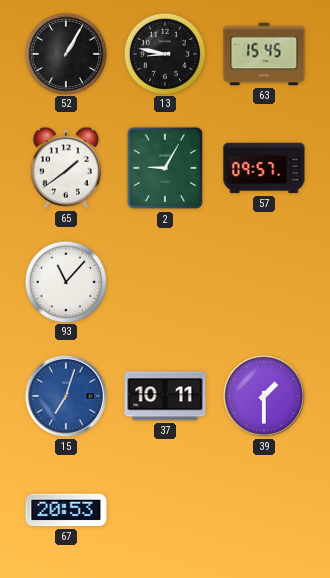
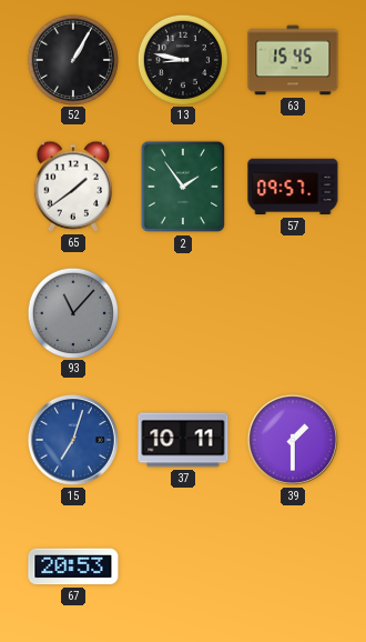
2: 9:05 -> 1:54 (183, 187)
93 dial: white -> grey (72, 312)
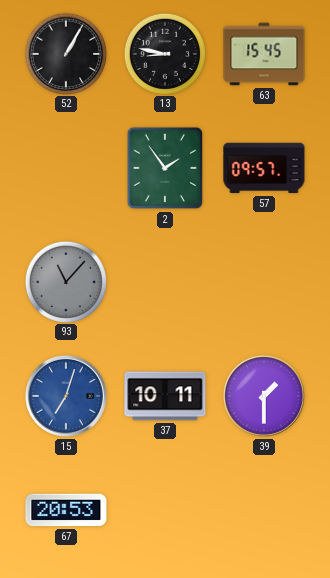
65: 1:39 -> none (73, 187)
